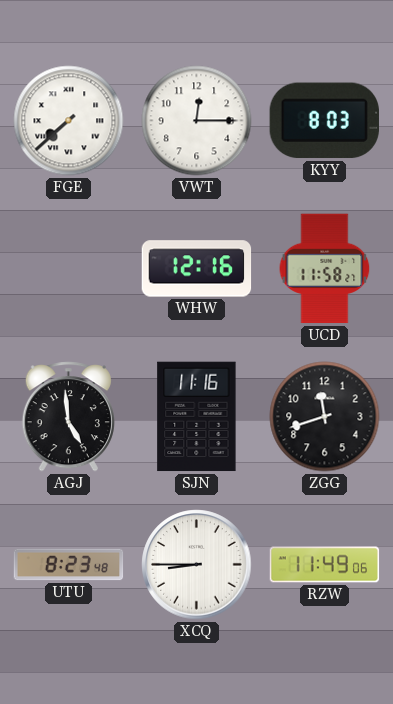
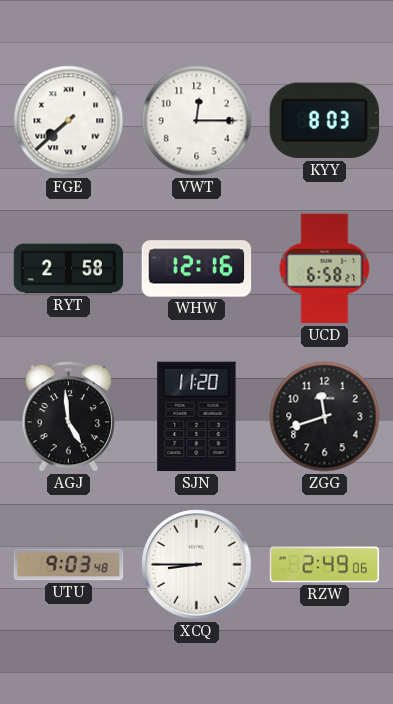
RYT: none -> 2:58 (69, 269)
UCD: 11:58 -> 6:58 (325, 269)
SJN: 11:16 -> 11:20 (197, 417)
UTU: 8:23 -> 9:03 (69, 565)
RZW: 11:49 -> 2:49 (325, 565)
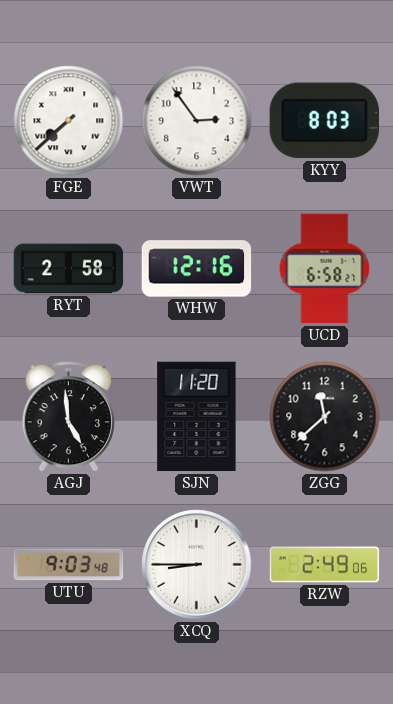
VWT: 12:15 -> 2:54 (197, 121)
ZGG: 11:42 -> 11:38 (325, 417)
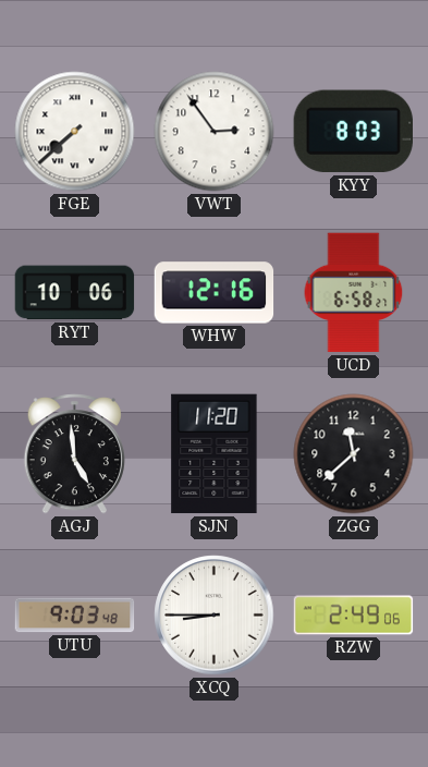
RYT: 2:58 -> 10:06 (75, 293)
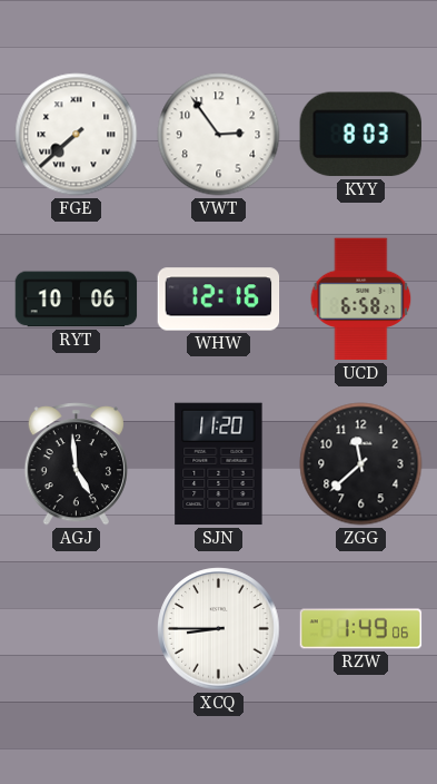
UTU: 9:03 -> none (75, 616)
RZW: 2:49 -> 1:49 (361, 629)
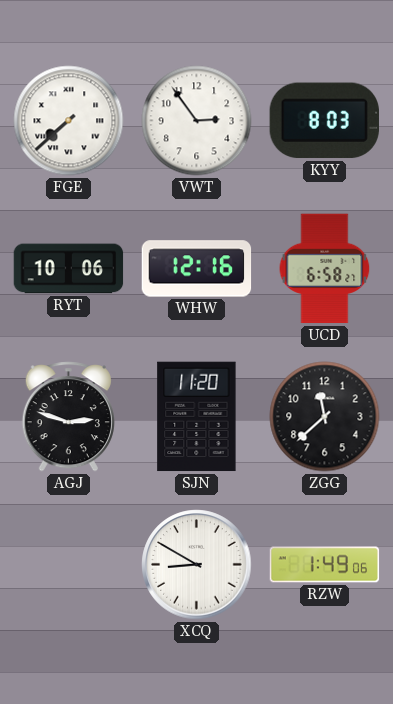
AGJ: 4:59 -> 2:48 (68, 417)
XCQ: 8:45 -> 8:50 (197, 565)
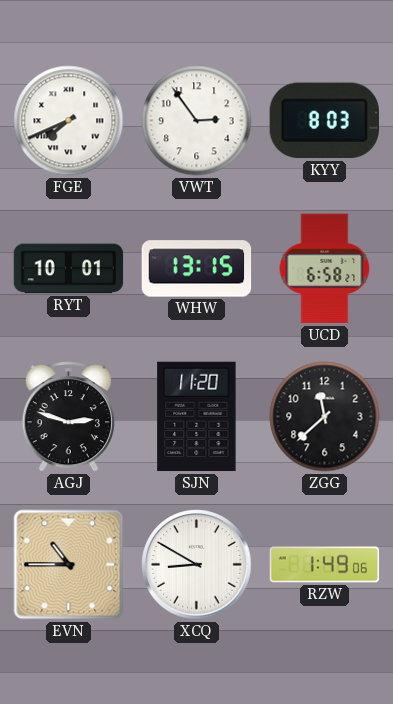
FGE: 7:38 -> 7:41 (69, 121)
RYT: 10:06 -> 10:01 (69, 269)
WHW: 12:16 -> 13:15 (197, 269)
EVN: none -> 10:45 (69, 565)
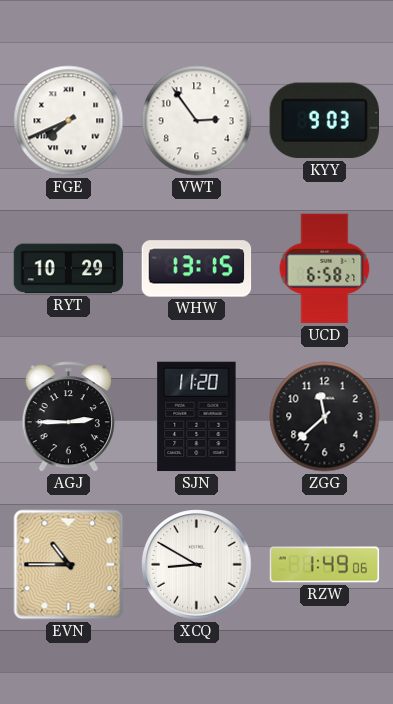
KYY: 8:03 -> 9:03 (324, 121)
RYT: 10:01 -> 10:29 (69, 269)
AGJ: 2:48 -> 2:45 (68, 417)
